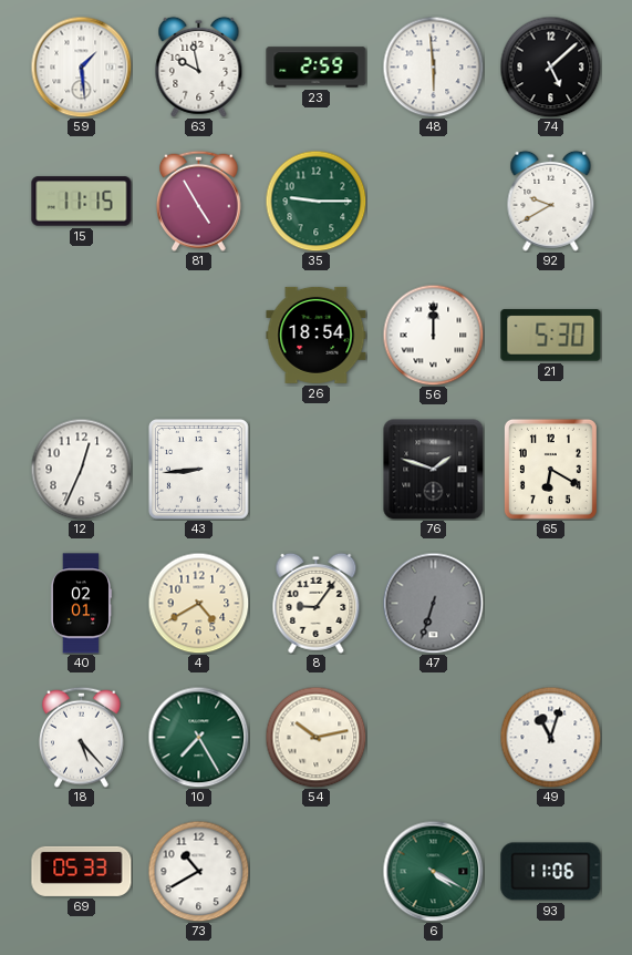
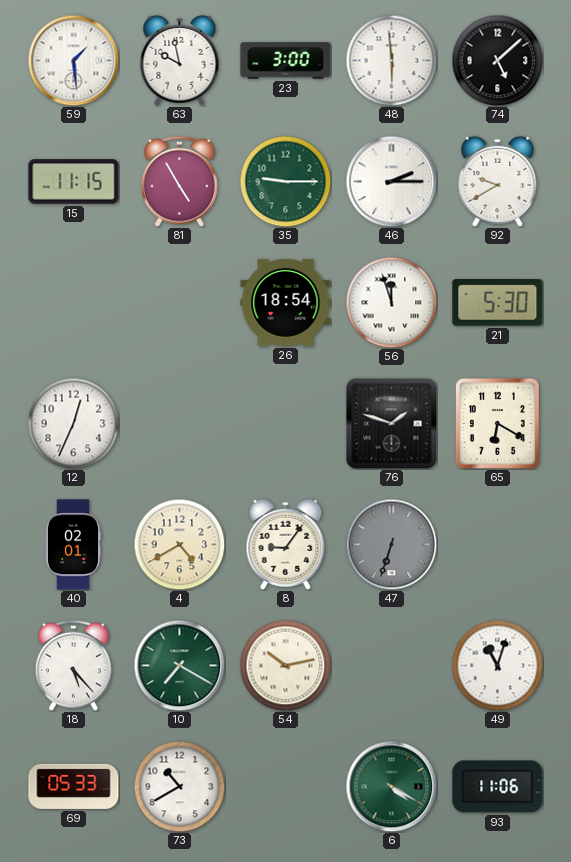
23: 2:59 -> 3:00 (286, 61)
46: none -> 2:15 (391, 181)
56: 12:00 -> 11:57 (391, 302)
43: 8:44 -> none (199, 470)
10: 7:25 -> 7:20 (179, 665)
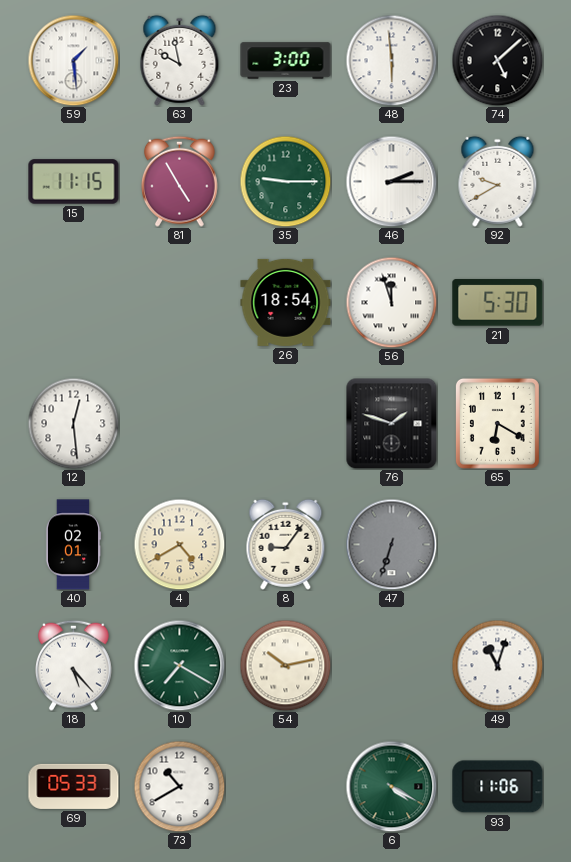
12: 12:34 -> 12:29 (73, 423)
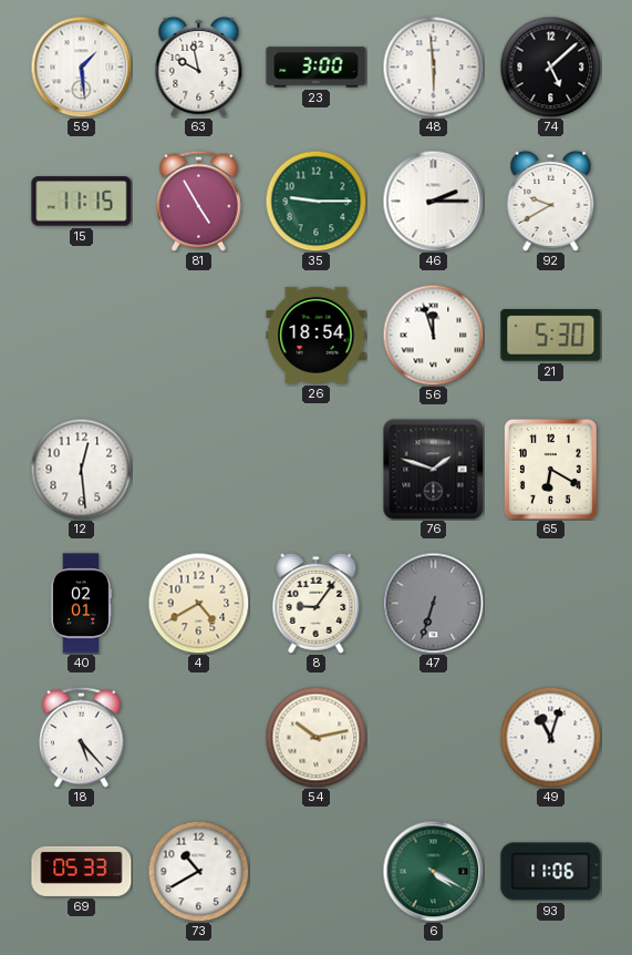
10: 7:20 -> none (179, 665)
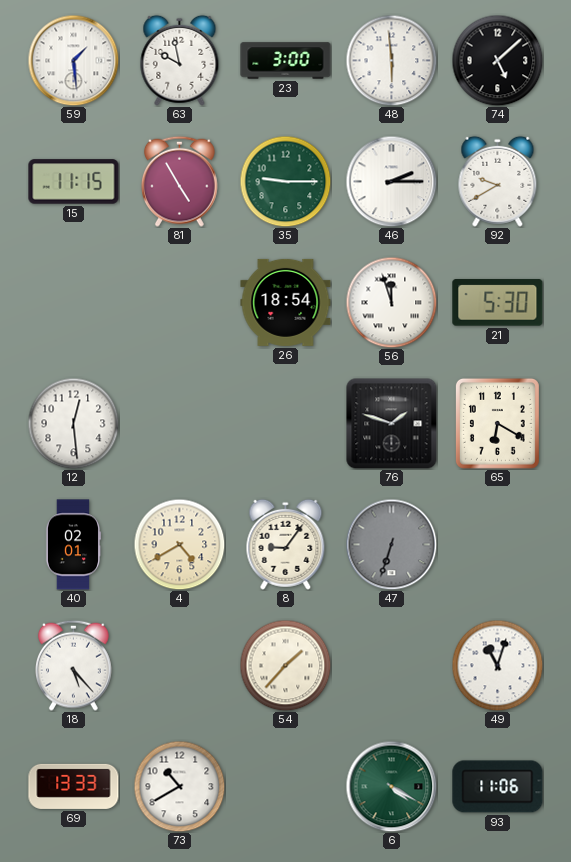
54: 10:13 -> 1:37 (285, 665)
69: 05:33 -> 13:33 (74, 786)
